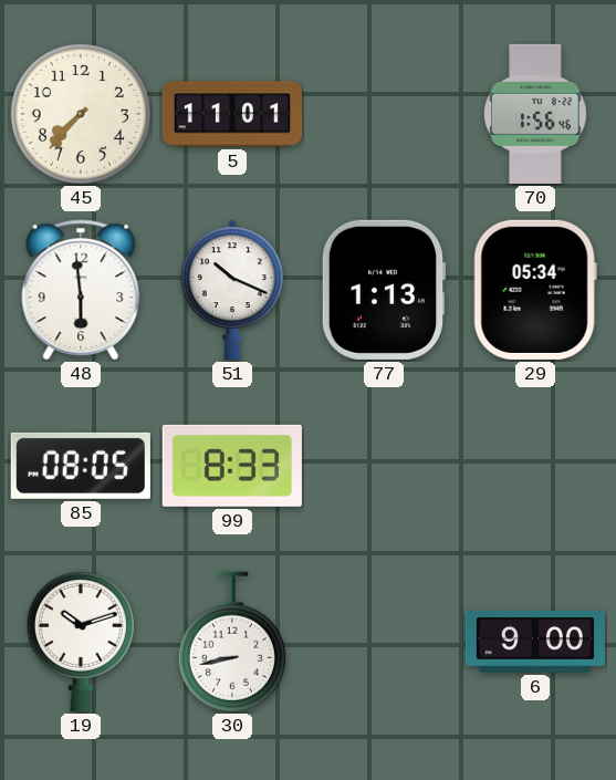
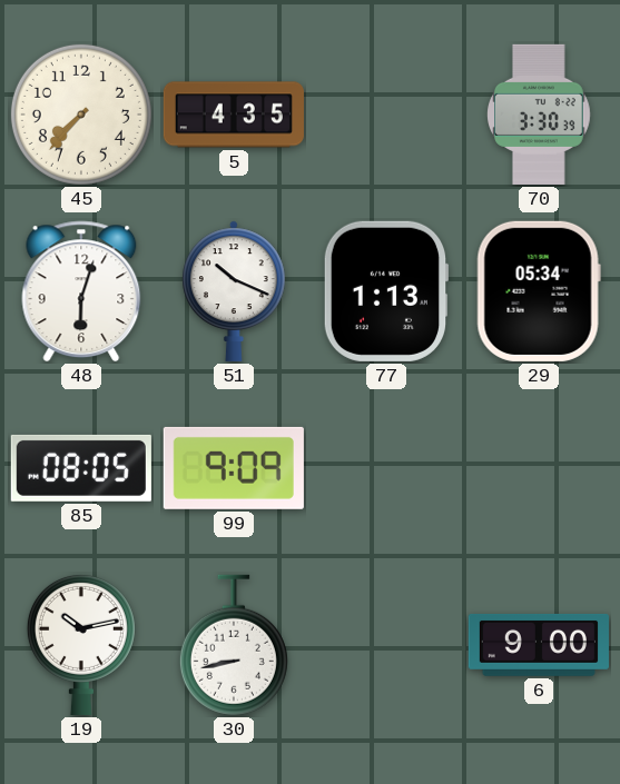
5: 11:01 -> 4:35 (234, 115)
70: 1:56 -> 3:30 (540, 115)
48: 5:59 -> 6:03 (81, 291)
99: 8:33 -> 9:09 (234, 468)
19: 10:12 -> 10:13 (81, 644)
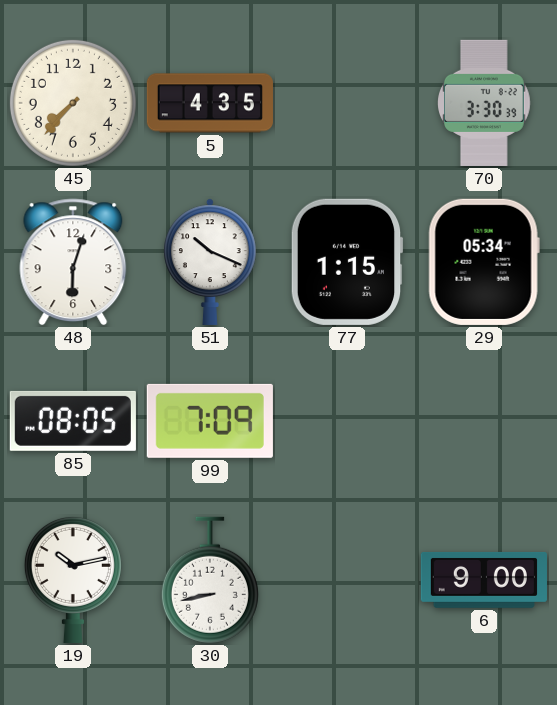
77: 1:13 -> 1:15 (347, 262)
99: 9:09 -> 7:09 (210, 421)
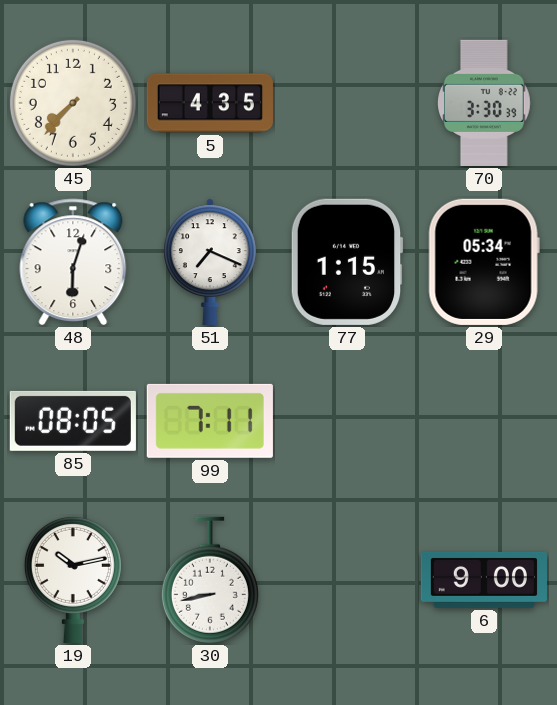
51: 10:19 -> 7:19 (211, 262)
99: 7:09 -> 7:11 (210, 421)
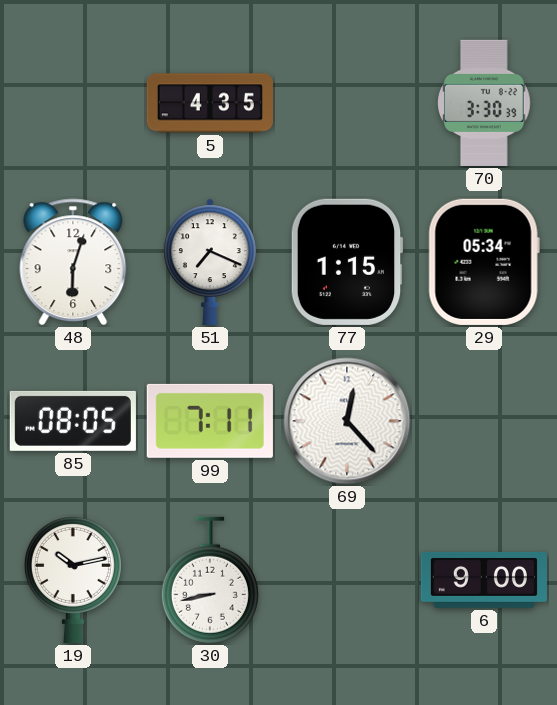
45: 7:37 -> none (73, 103)
69: none -> 12:23 (347, 421)
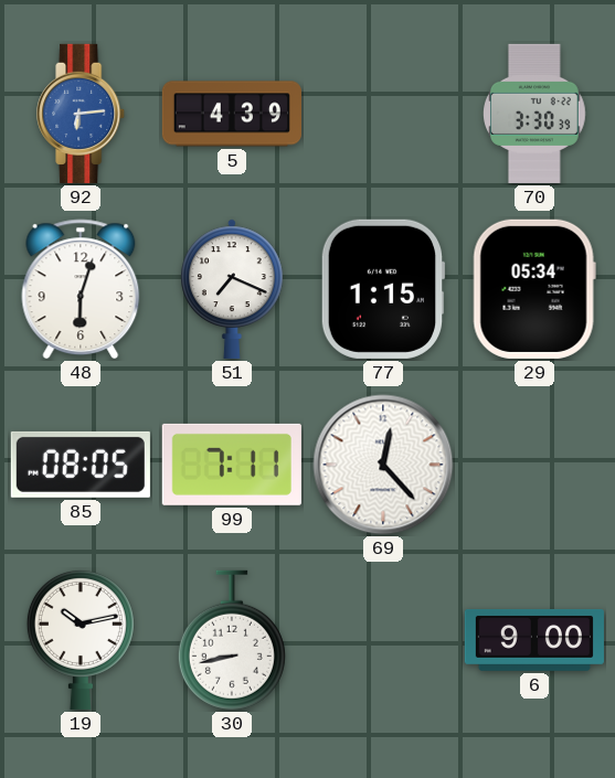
92: none -> 6:14 (82, 114)
5: 4:35 -> 4:39 (232, 114)
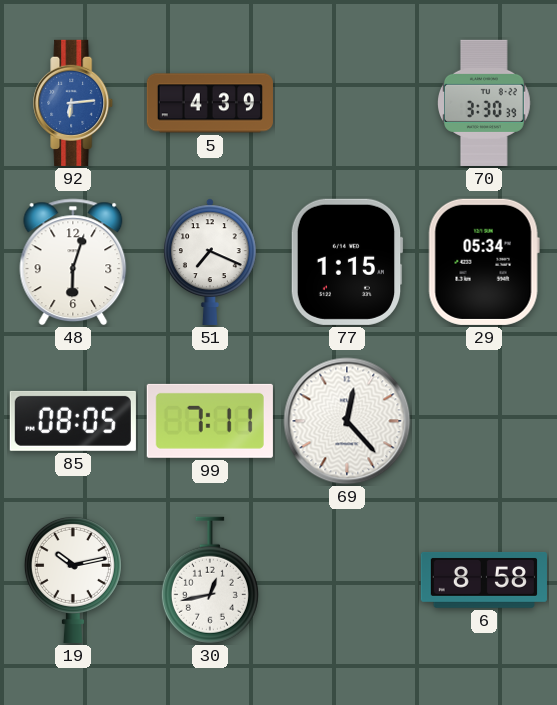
30: 8:43 -> 12:43 (210, 580)
6: 9:00 -> 8:58 (484, 580)
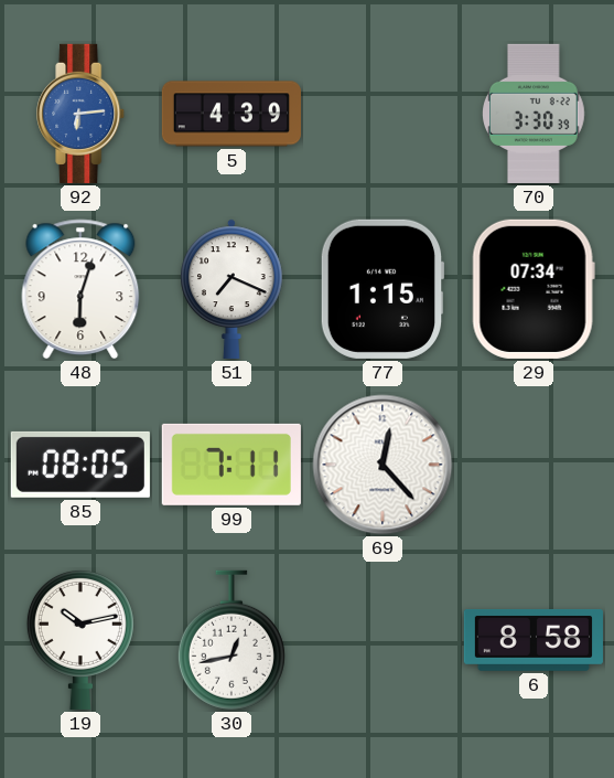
29: 05:34 -> 07:34 (534, 289)
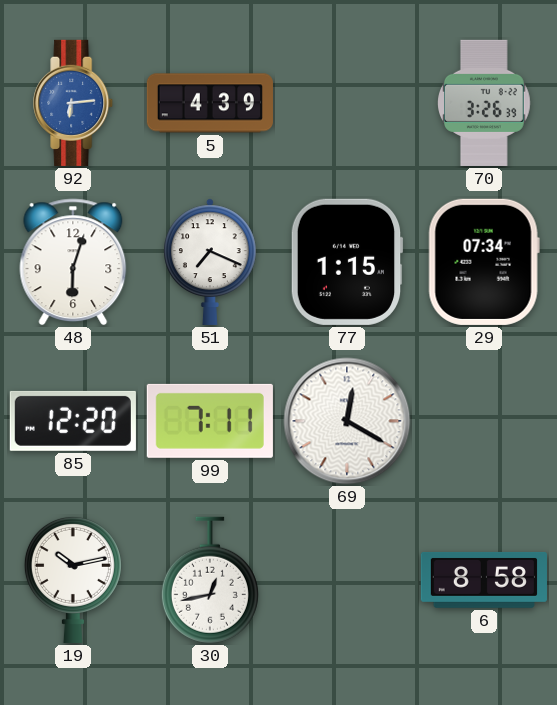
70: 3:30 -> 3:26 (485, 103)
85: 08:05 -> 12:20 (73, 421)
69: 12:23 -> 12:20 (347, 421)
